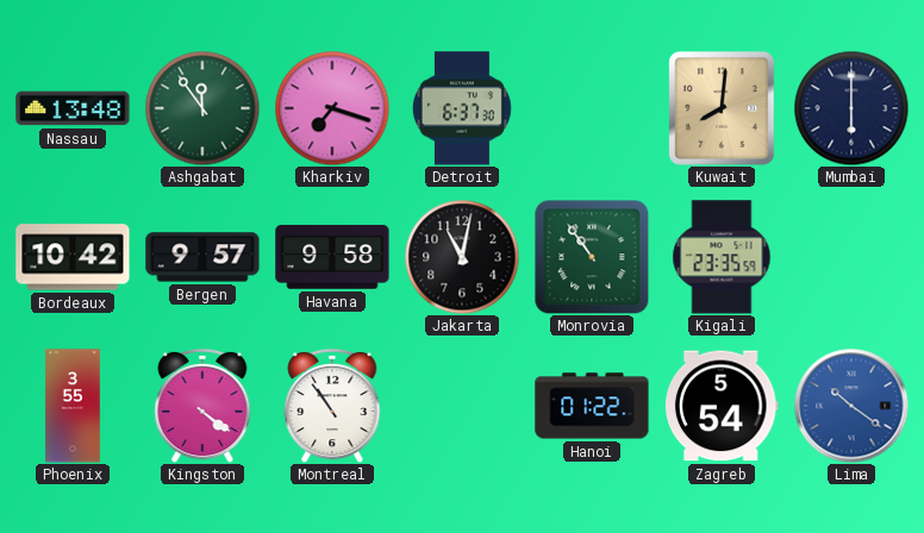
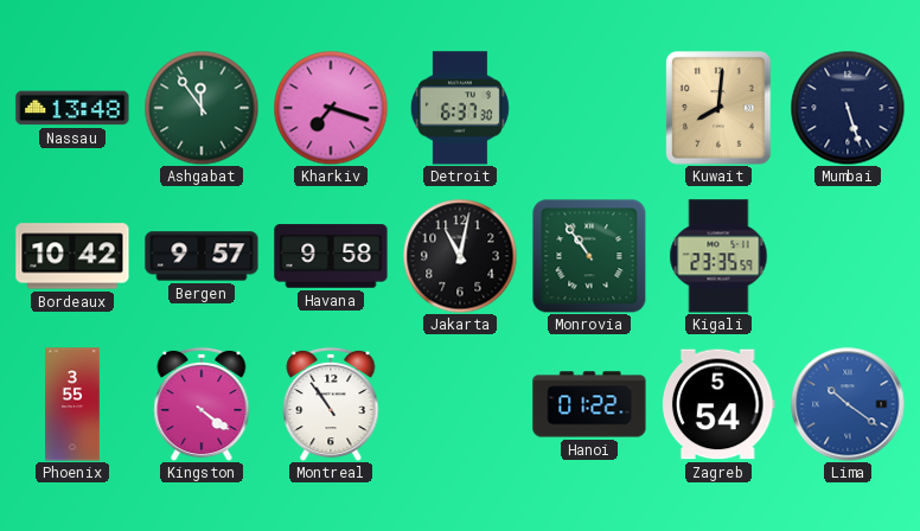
Mumbai: 6:00 -> 5:27 (848, 108)
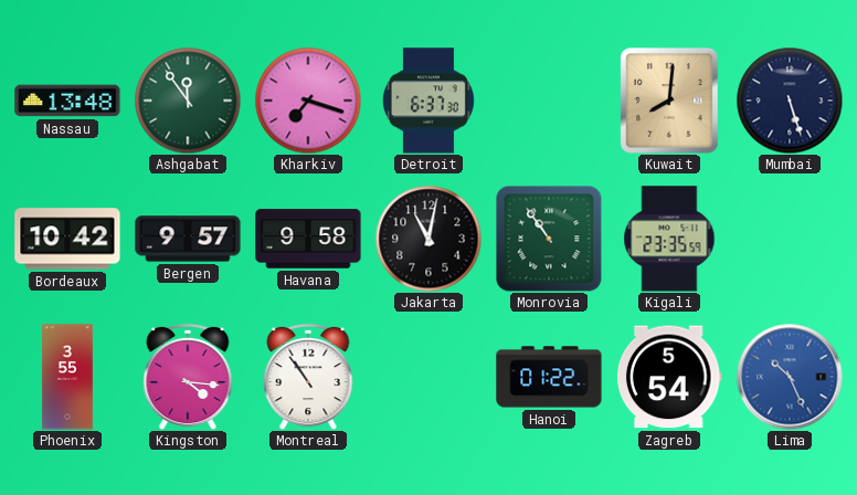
Kingston: 4:21 -> 4:16 (188, 377)
Lima: 10:21 -> 10:26 (790, 377)
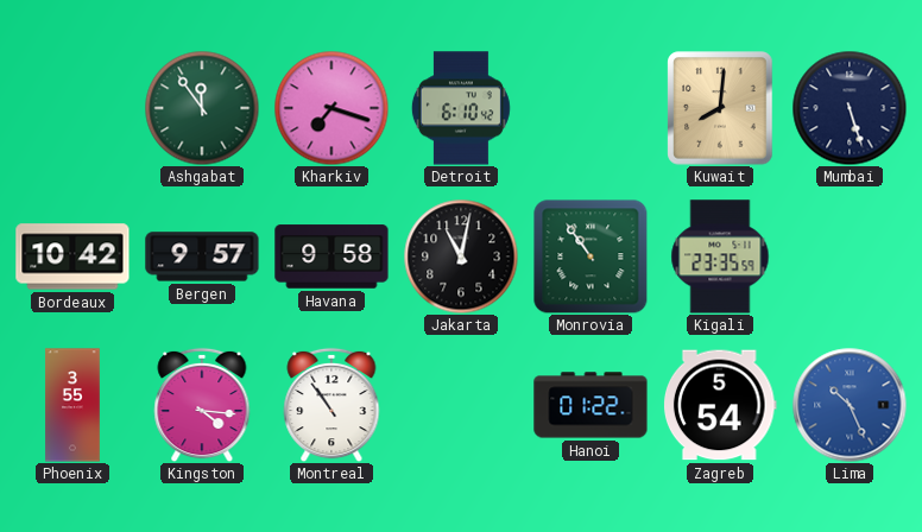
Nassau: 13:48 -> none (67, 101)
Detroit: 6:37 -> 6:10 (461, 108)
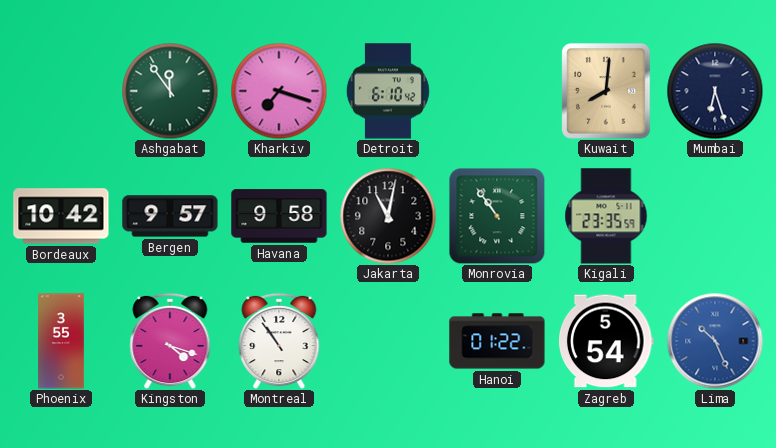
Mumbai: 5:27 -> 6:27 (715, 91)
Kingston: 4:16 -> 4:18 (170, 341)
